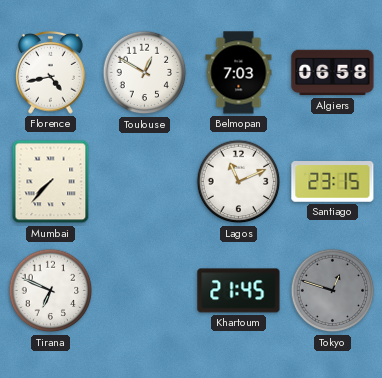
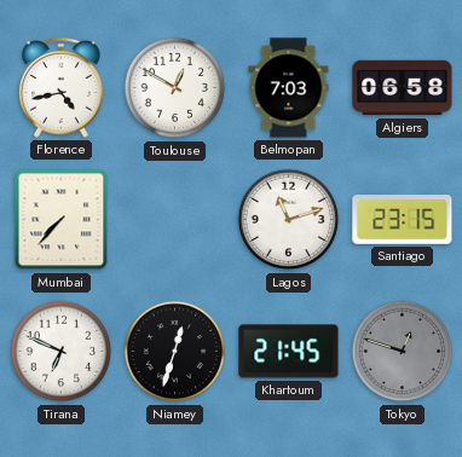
Lagos: 11:11 -> 11:12 (289, 220)
Niamey: none -> 12:33 (175, 352)
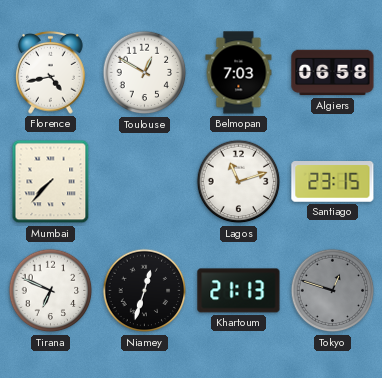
Khartoum: 21:45 -> 21:13 (239, 291)
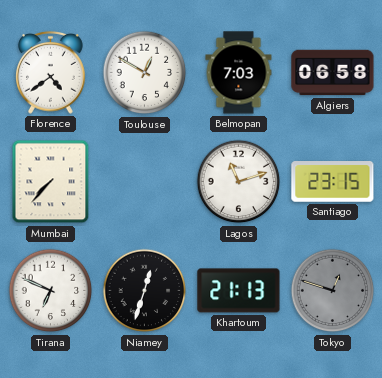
Florence: 4:43 -> 4:39 (51, 72)
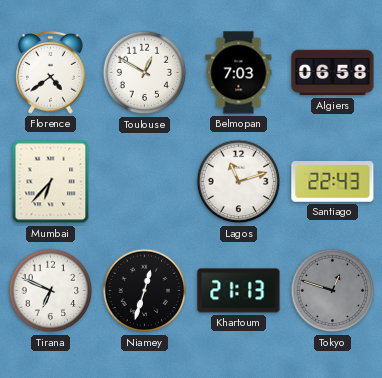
Mumbai: 7:37 -> 6:37 (51, 182)
Santiago: 23:15 -> 22:43 (333, 182)
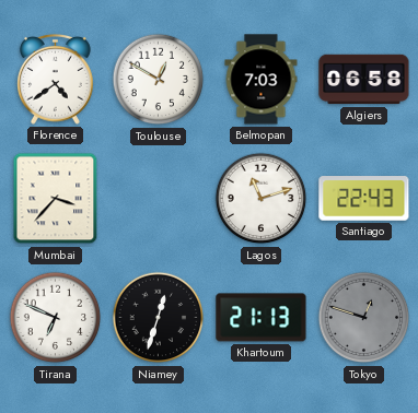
Mumbai: 6:37 -> 3:37 (56, 199)
